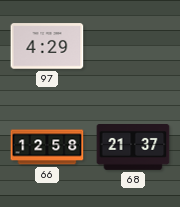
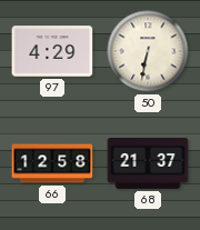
50: none -> 6:32 (148, 51)
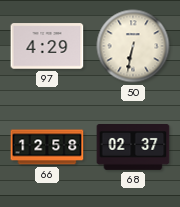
68: 21:37 -> 02:37 (133, 148)
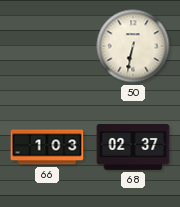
97: 4:29 -> none (47, 46)
66: 12:58 -> 1:03 (47, 147)
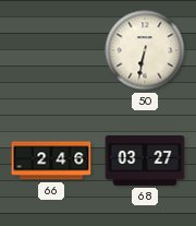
66: 1:03 -> 2:46 (51, 160)
68: 02:37 -> 03:27 (145, 162)
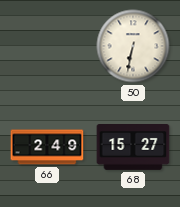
66: 2:46 -> 2:49 (47, 147)
68: 03:27 -> 15:27 (133, 148)
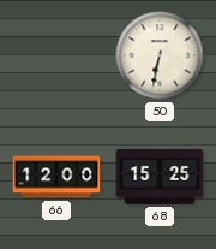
66: 2:49 -> 12:00 (56, 177)
68: 15:27 -> 15:25 (160, 178)
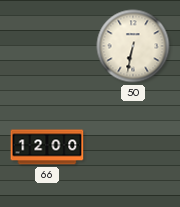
68: 15:25 -> none (160, 178)
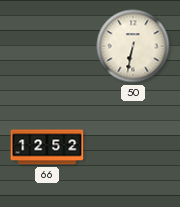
66: 12:00 -> 12:52 (47, 147)
